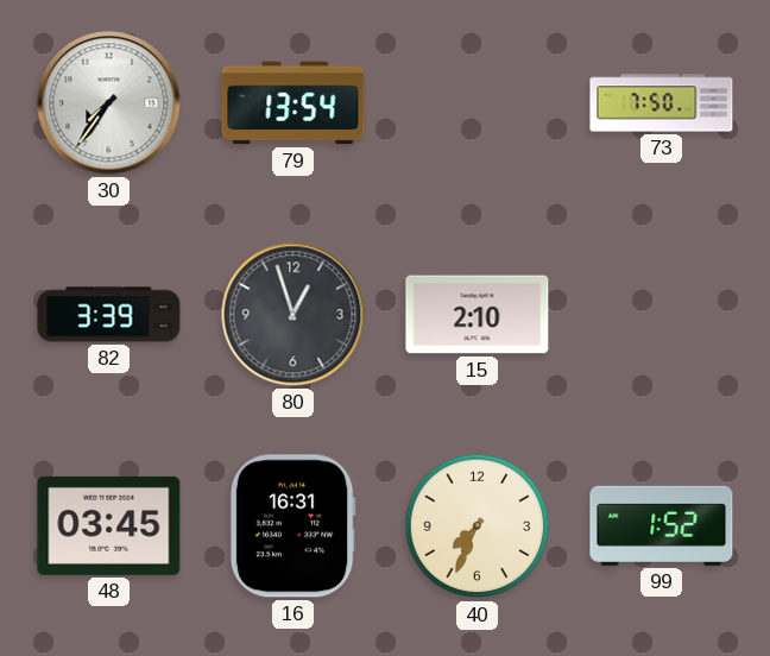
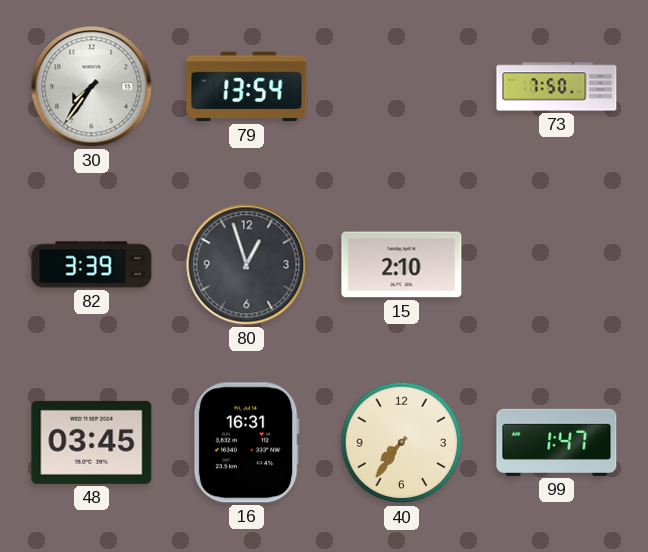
40: 7:34 -> 7:36 (402, 443)
99: 1:52 -> 1:47 (557, 442)
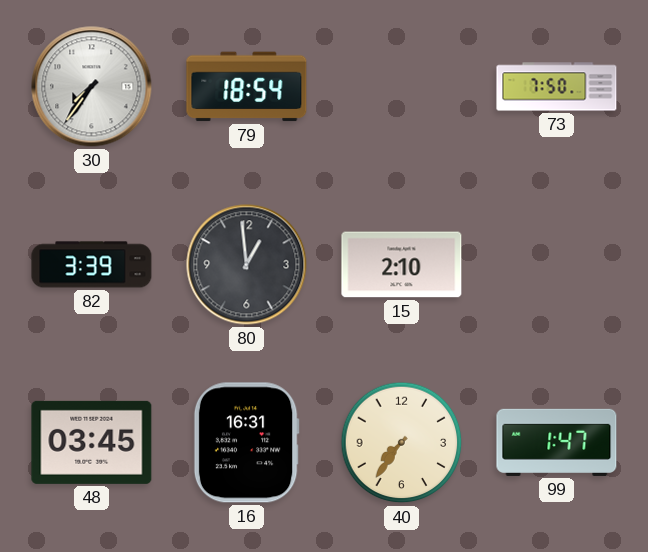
79: 13:54 -> 18:54 (247, 87)
80: 12:57 -> 12:59 (247, 265)
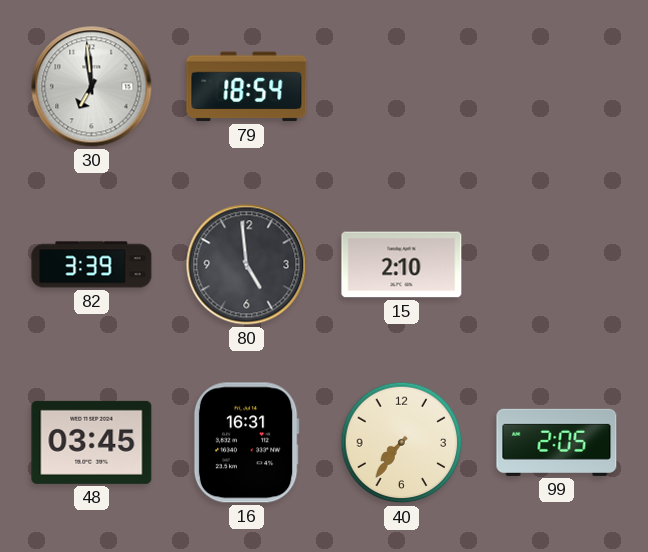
30: 7:36 -> 6:59 (92, 87)
73: 7:50 -> none (557, 87)
80: 12:59 -> 4:59 (247, 265)
99: 1:47 -> 2:05 (557, 442)
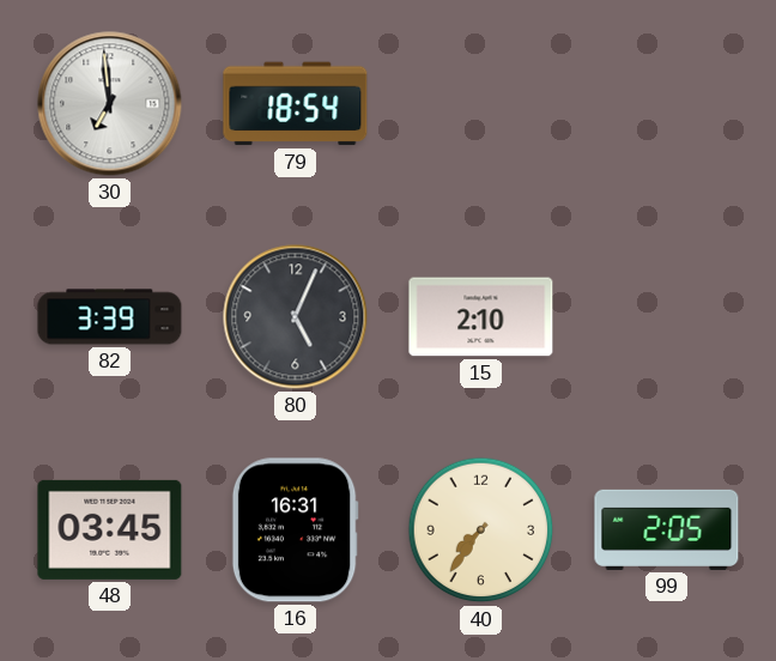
80: 4:59 -> 5:04 (296, 317)
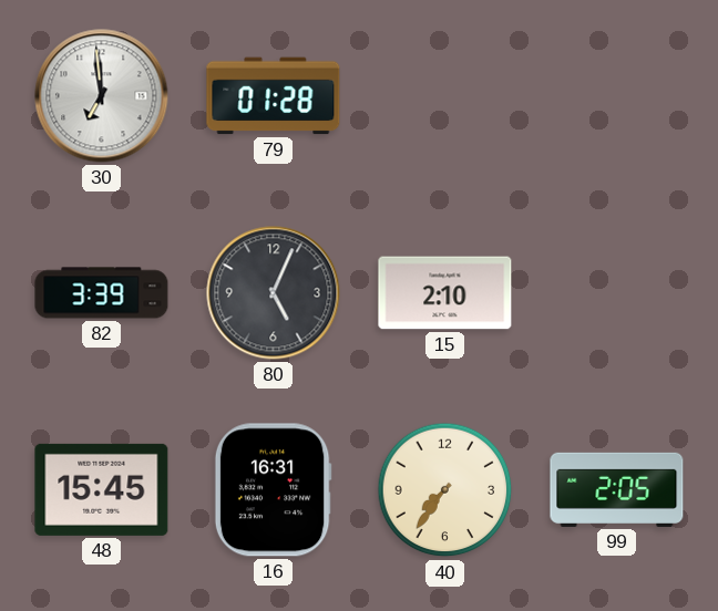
79: 18:54 -> 01:28 (274, 96)
48: 03:45 -> 15:45 (102, 489)
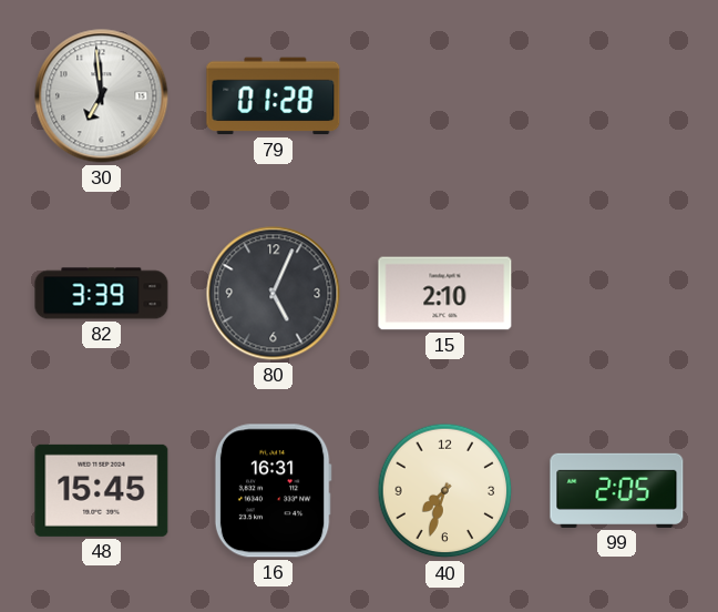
40: 7:36 -> 7:33 (445, 491)
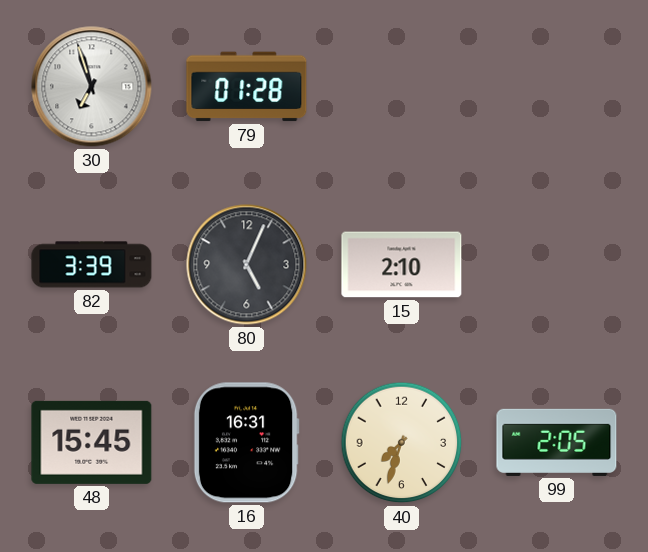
30: 6:59 -> 6:57 (92, 87)
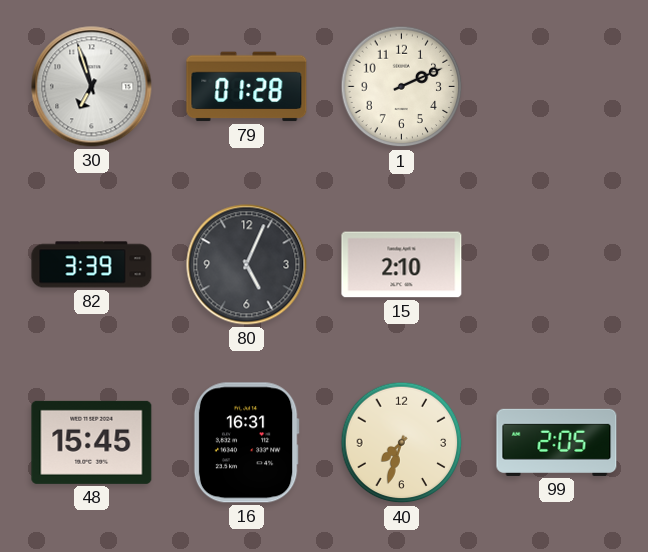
1: none -> 2:11 (402, 87)
